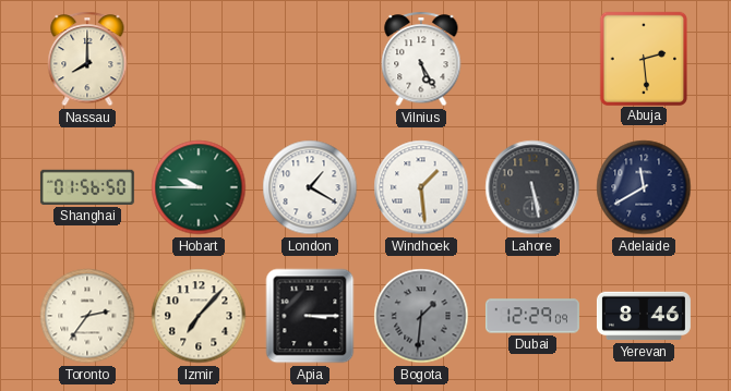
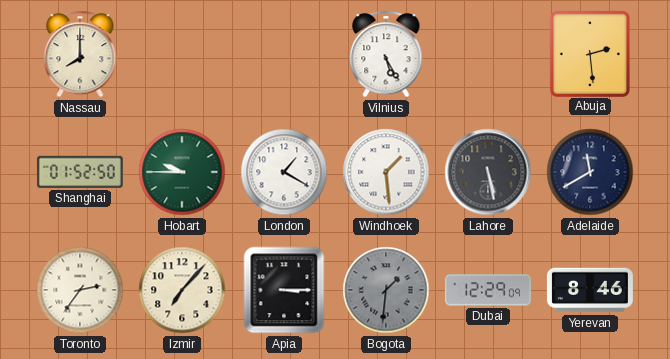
Shanghai: 01:56 -> 01:52 (80, 172)
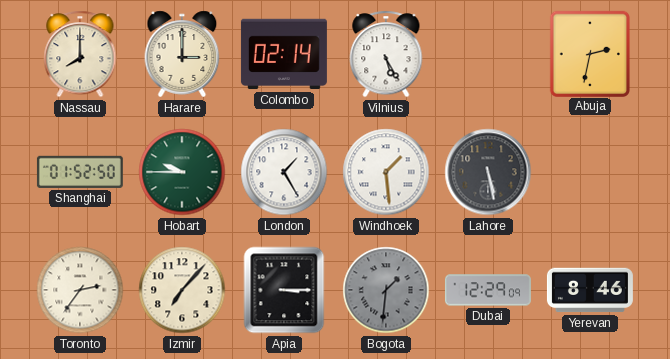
Harare: none -> 3:00 (182, 54)
Colombo: none -> 02:14 (284, 54)
Abuja: 2:29 -> 2:32 (589, 53)
London: 1:20 -> 1:25 (284, 172)
Adelaide: 11:40 -> none (590, 172)
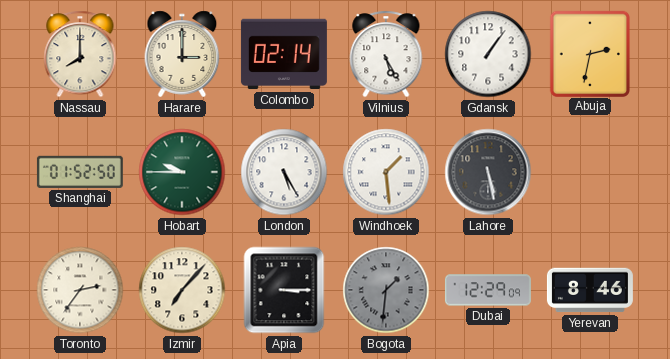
Gdansk: none -> 1:06 (488, 54)
London: 1:25 -> 5:25 (284, 172)
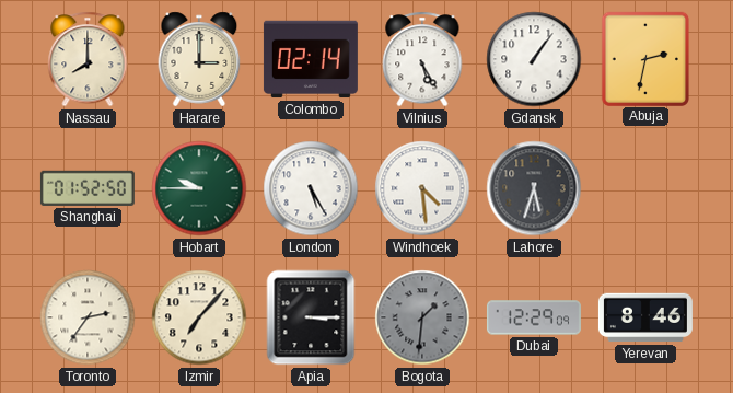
Windhoek: 1:29 -> 4:29 (422, 188)
Lahore: 5:28 -> 5:33 (534, 188)
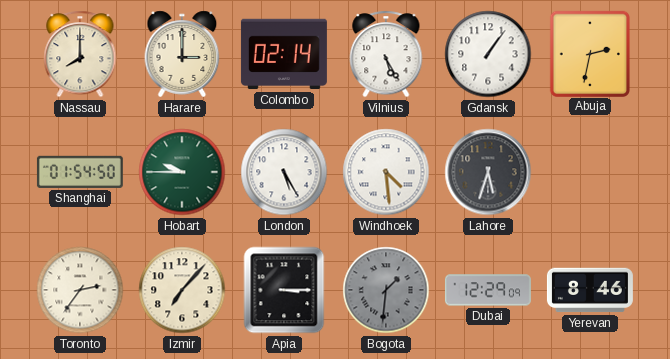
Shanghai: 01:52 -> 01:54 (80, 172)
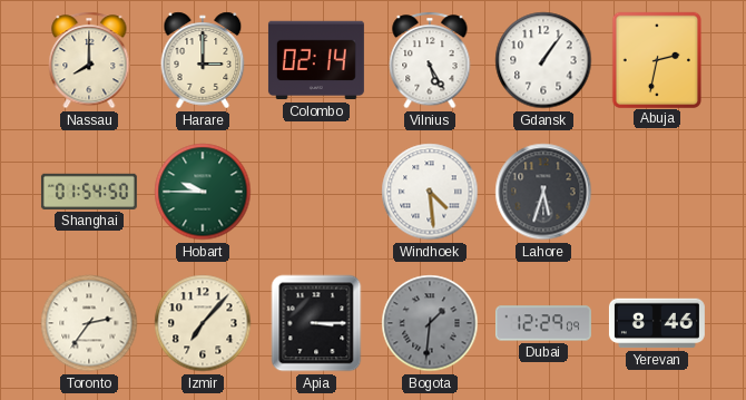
London: 5:25 -> none (284, 172)
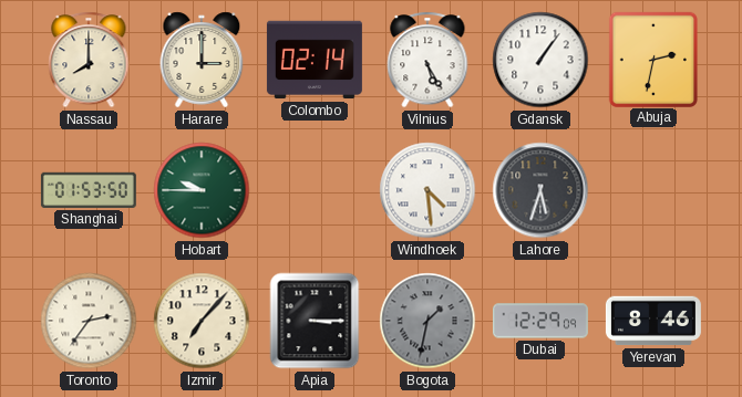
Shanghai: 01:54 -> 01:53 (89, 190)
Bogota: 1:31 -> 1:32 (427, 321)
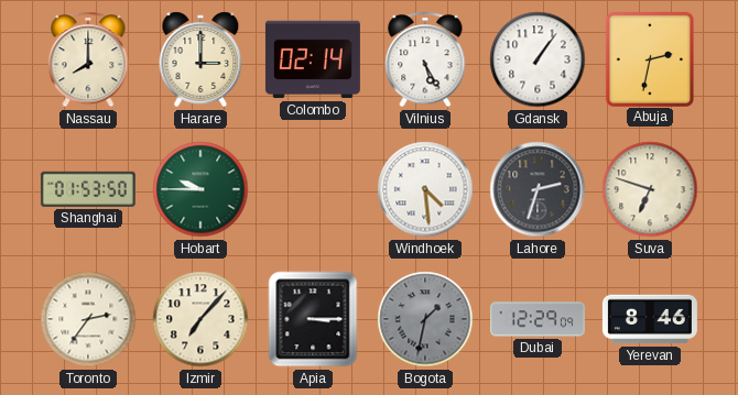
Lahore: 5:33 -> 2:33 (538, 189)
Suva: none -> 6:48 (650, 189)
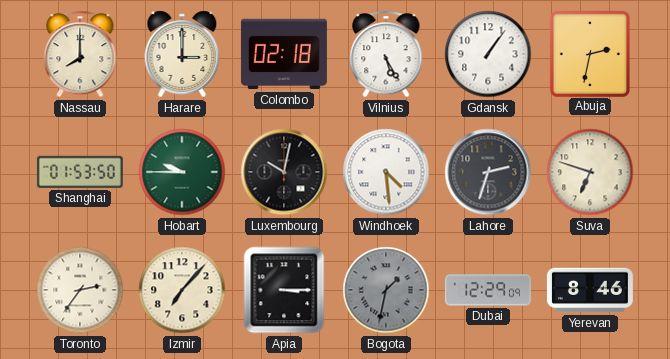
Colombo: 02:14 -> 02:18 (284, 54)
Luxembourg: none -> 10:02 (284, 172)
